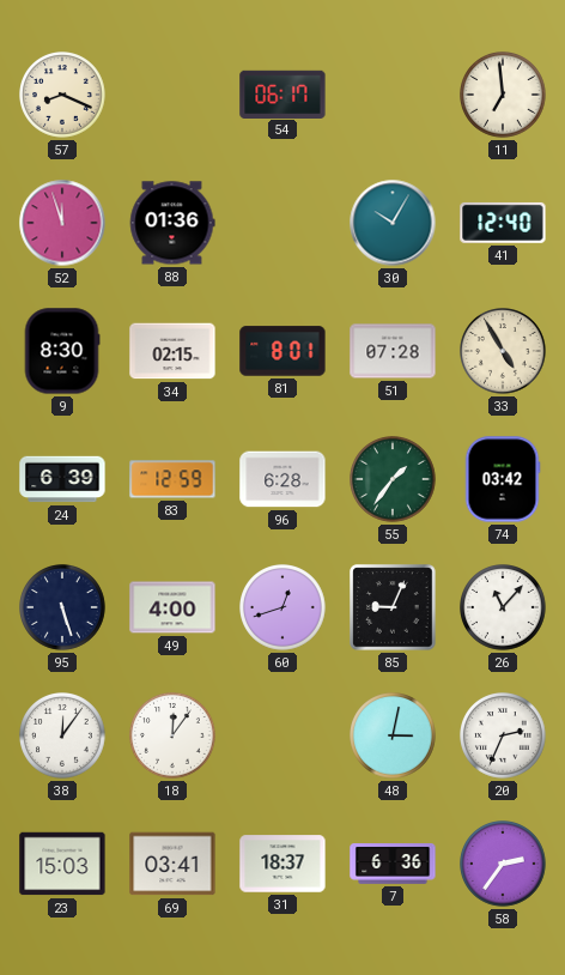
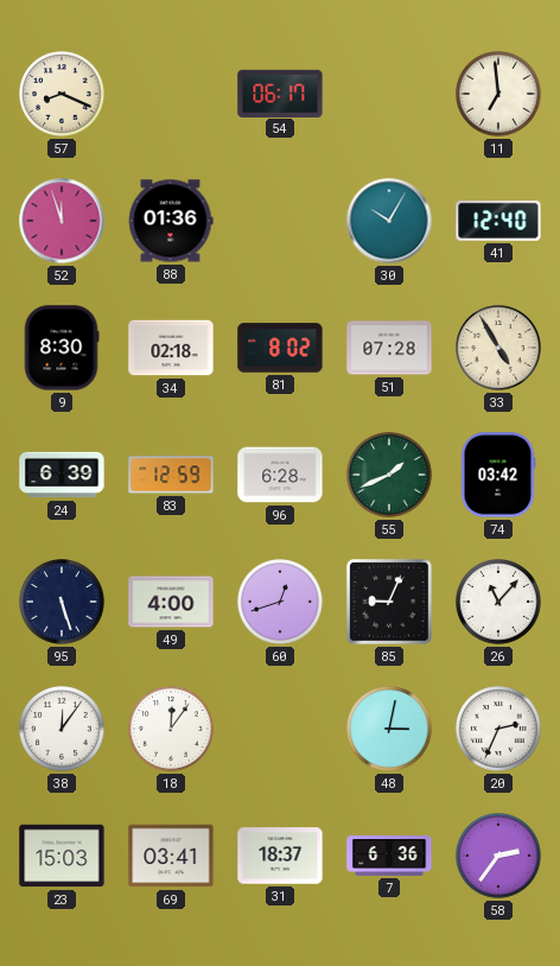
34: 02:15 -> 02:18 (171, 348)
81: 8:01 -> 8:02 (280, 348)
55: 1:36 -> 1:41 (390, 476)
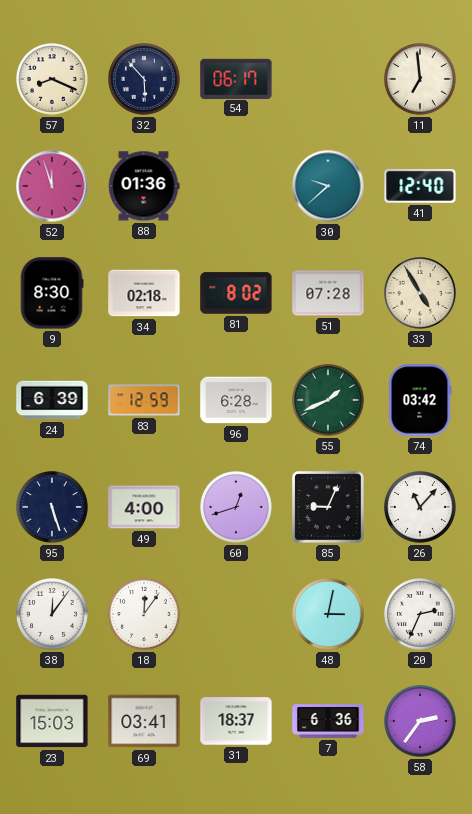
32: none -> 5:53 (145, 80)
30: 10:05 -> 9:38 (328, 186)
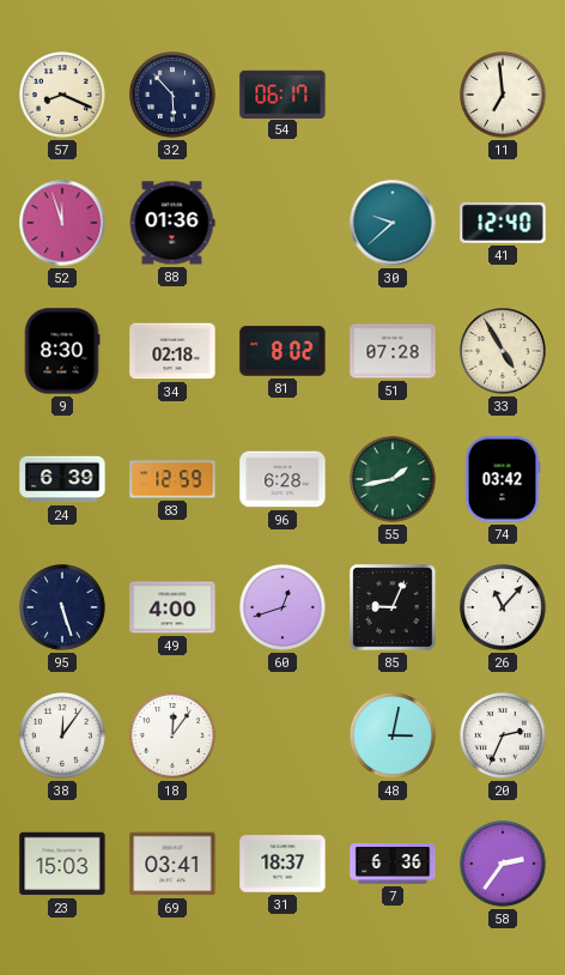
55: 1:41 -> 1:43 (394, 480)
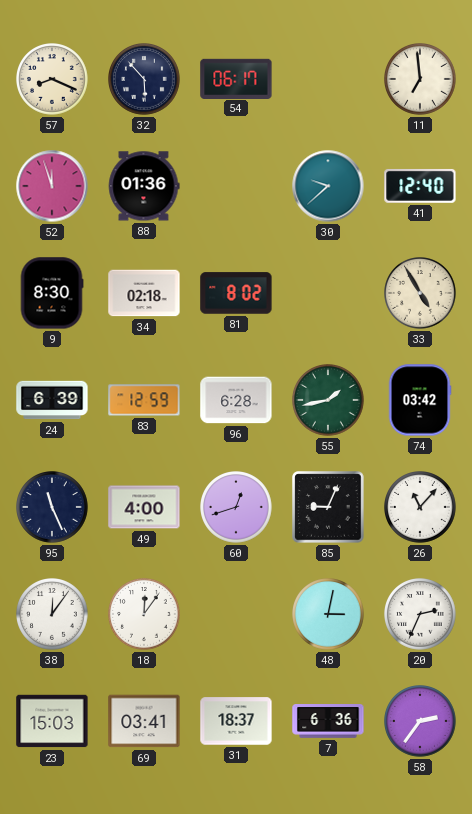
51: 07:28 -> none (393, 351)
95: 5:27 -> 11:26 (53, 508)
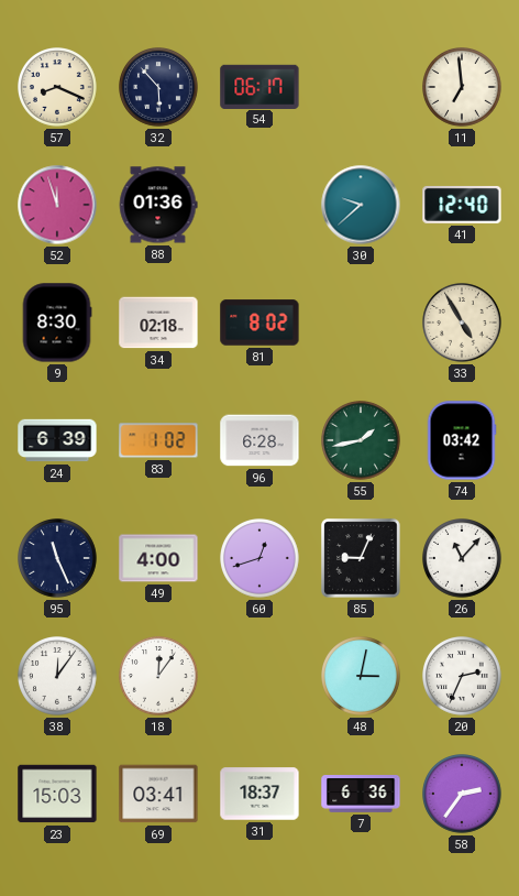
83: 12:59 -> 1:02 (158, 440)
